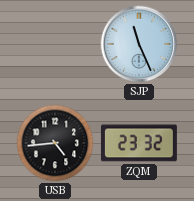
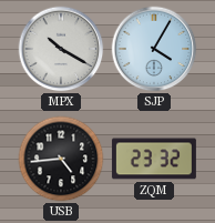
MPX: none -> 10:20 (61, 49)
SJP: 11:26 -> 4:05 (154, 49)
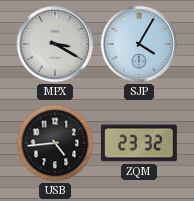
MPX: 10:20 -> 3:20 (55, 44)
